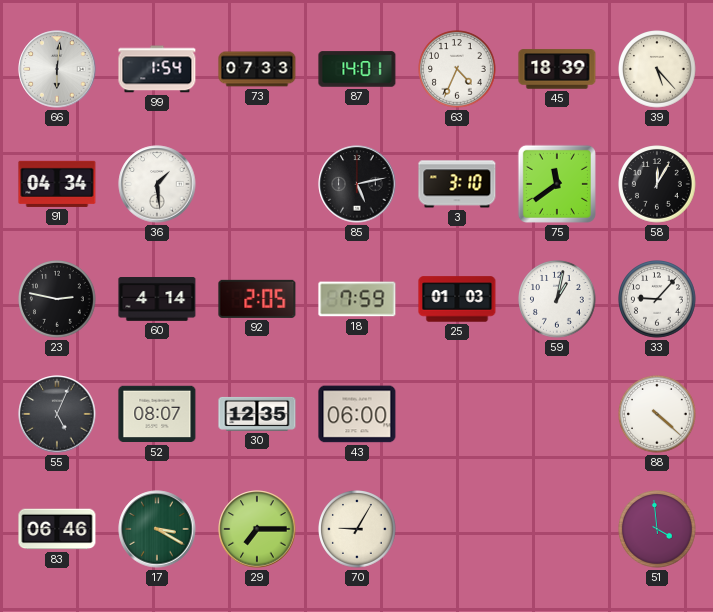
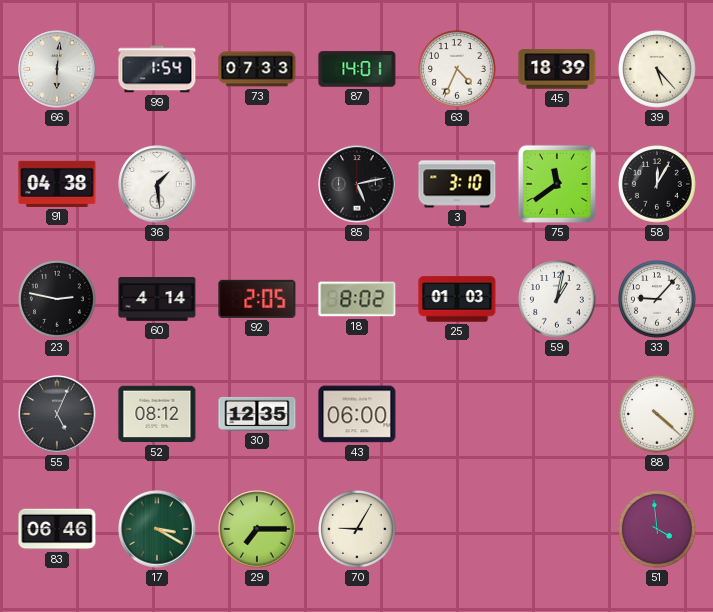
91: 04:34 -> 04:38 (57, 184)
18: 7:59 -> 8:02 (357, 299)
52: 08:07 -> 08:12 (157, 414)
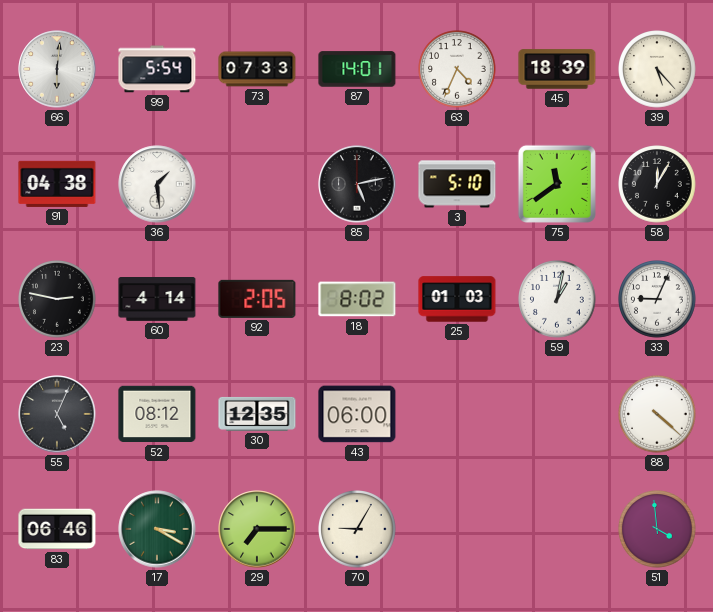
99: 1:54 -> 5:54 (157, 69)
3: 3:10 -> 5:10 (457, 184)
33: 9:07 -> 9:04 (657, 299)
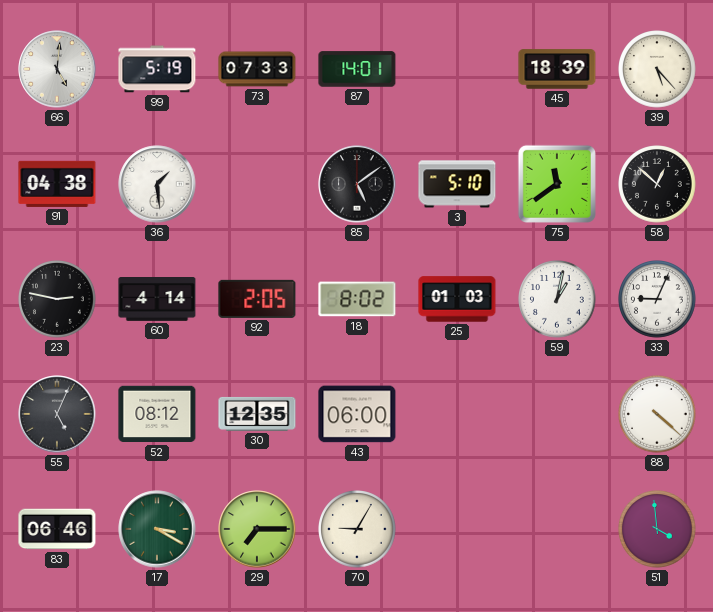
66: 6:01 -> 5:01 (57, 69)
99: 5:54 -> 5:19 (157, 69)
63: 4:34 -> none (457, 69)
85: 5:13 -> 5:09 (357, 184)
58: 12:05 -> 12:52 (657, 184)
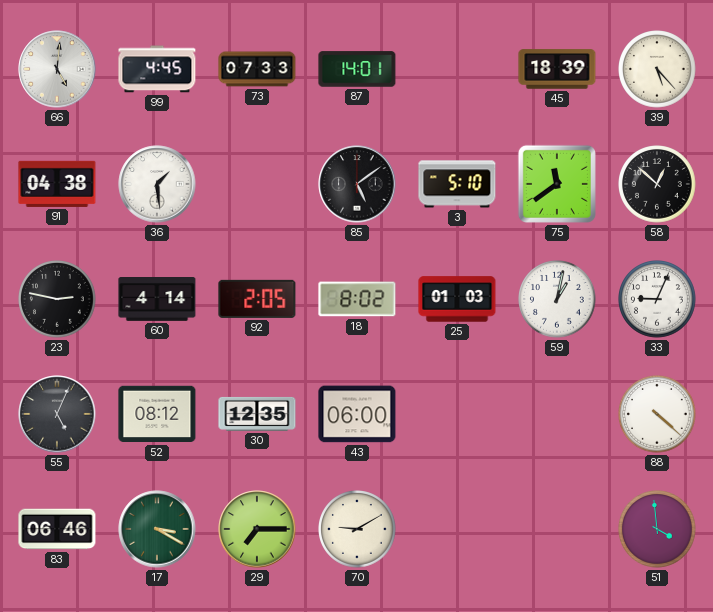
99: 5:19 -> 4:45 (157, 69)
70: 9:05 -> 9:10 (357, 529)
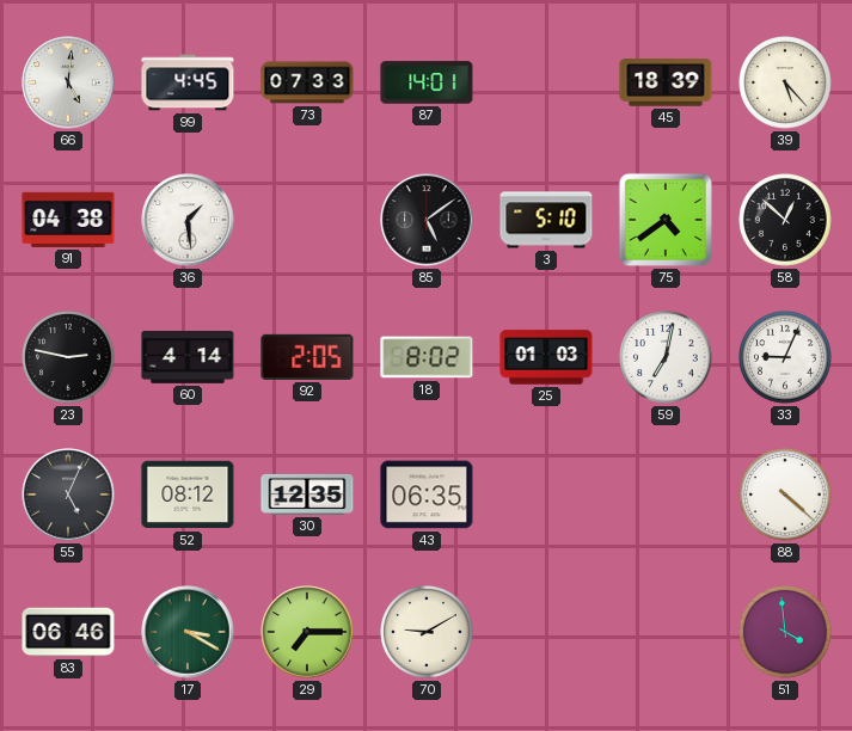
75: 11:39 -> 4:39 (666, 220)
59: 1:02 -> 7:02 (666, 357)
43: 06:00 -> 06:35 (427, 494)
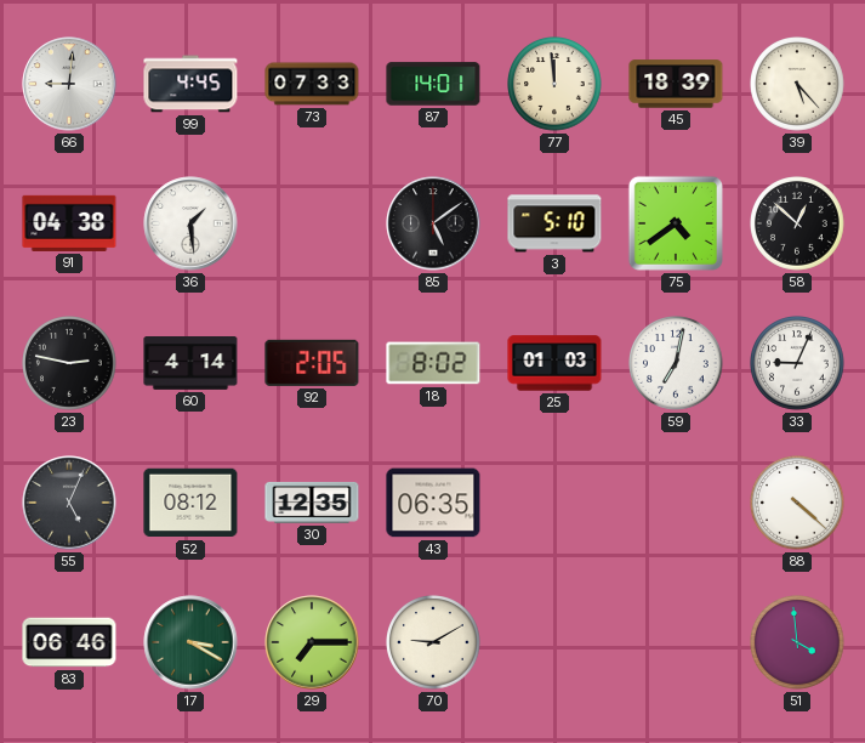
66: 5:01 -> 9:01 (69, 84)
77: none -> 11:59 (554, 84)
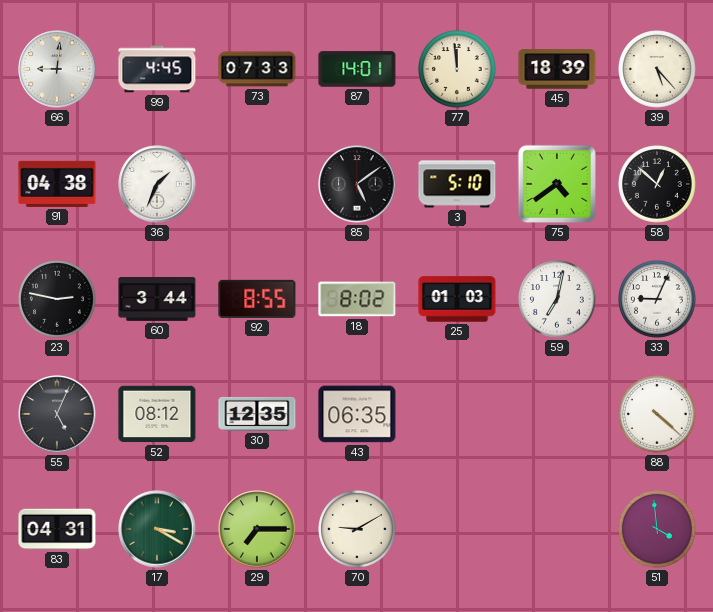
36: 1:29 -> 1:34 (157, 184)
60: 4:14 -> 3:44 (157, 300)
92: 2:05 -> 8:55 (257, 299)
83: 06:46 -> 04:31 (57, 529)
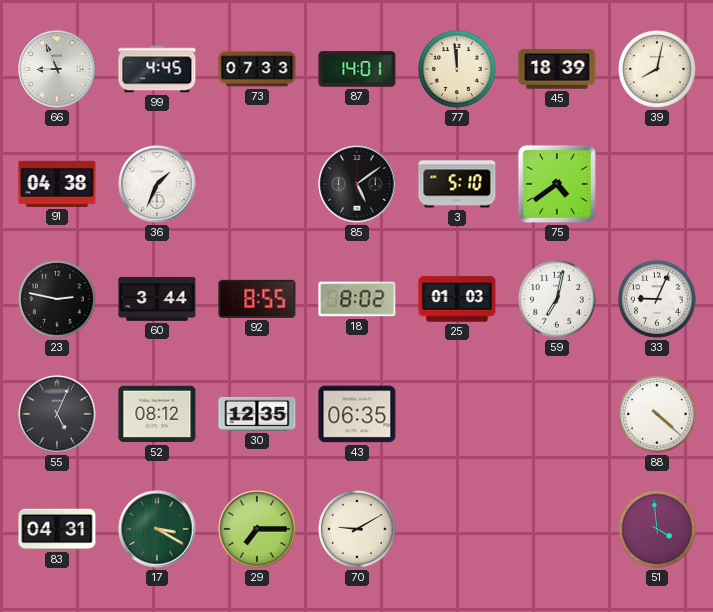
66: 9:01 -> 8:56 (57, 69)
39: 5:23 -> 8:02 (657, 69)
58: 12:52 -> none (657, 184)
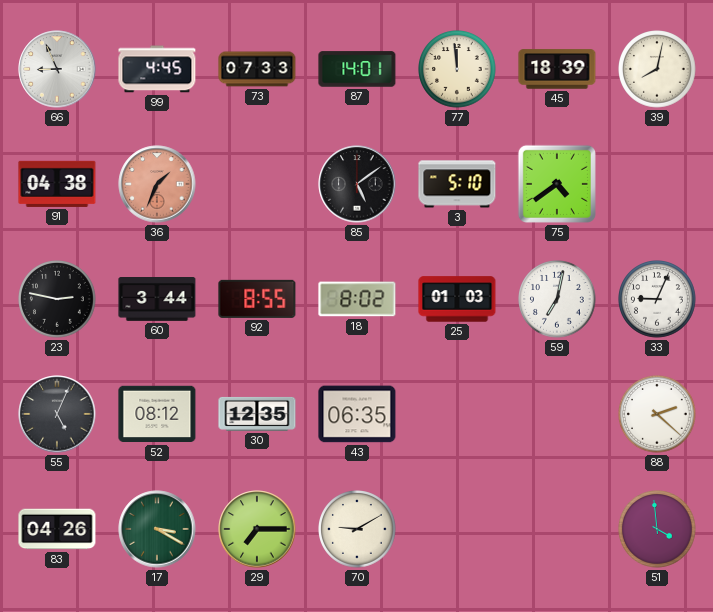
36 dial: white -> salmon (157, 184)
88: 4:22 -> 2:22 (657, 414)
83: 04:31 -> 04:26 (57, 529)
